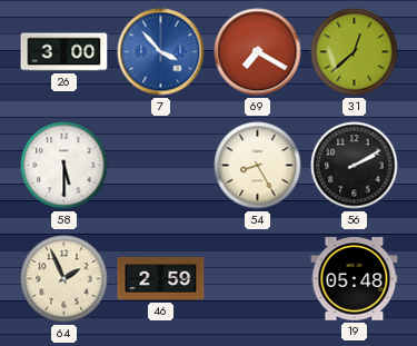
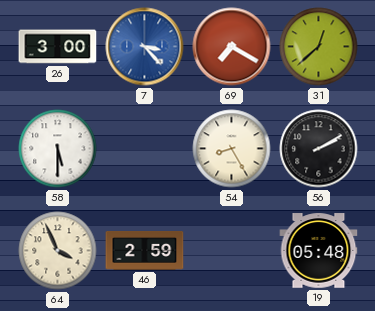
7: 3:53 -> 3:23 (145, 47)
64: 1:56 -> 3:56 (58, 251)
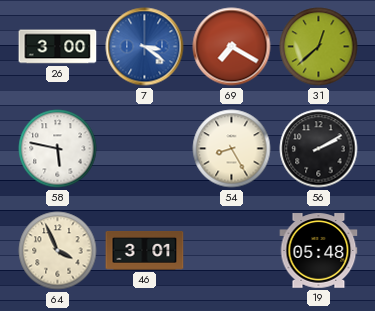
7: 3:23 -> 3:21 (145, 47)
58: 5:30 -> 5:47 (58, 149)
46: 2:59 -> 3:01 (145, 250)
